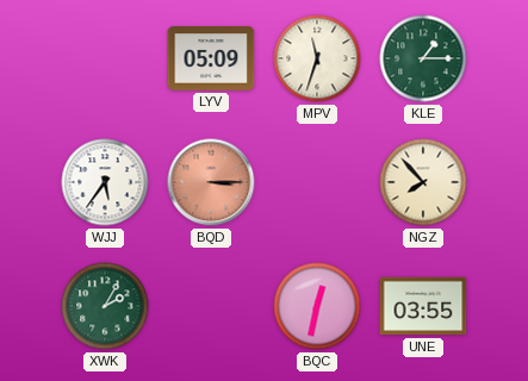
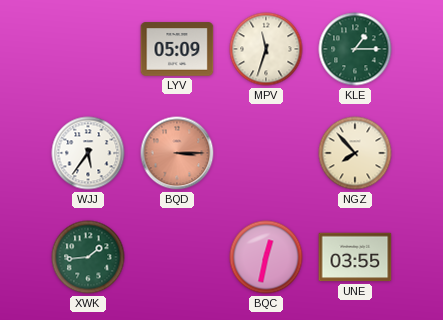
XWK: 2:05 -> 1:44 (88, 257)
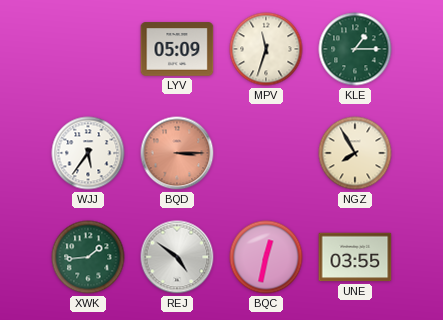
NGZ: 7:53 -> 7:55 (355, 153)
REJ: none -> 4:51 (177, 257)
